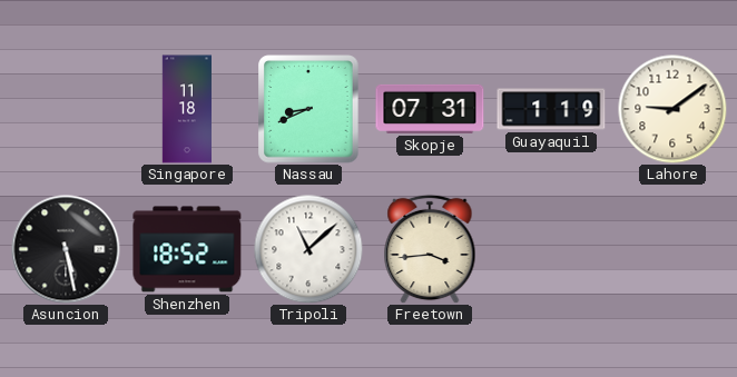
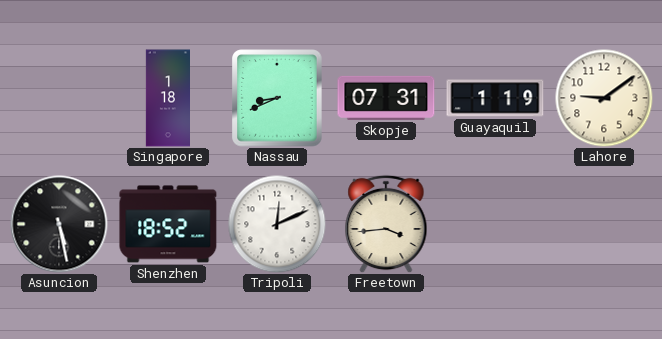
Singapore: 11:18 -> 1:18 (167, 98)
Tripoli: 11:08 -> 12:11 (277, 224)
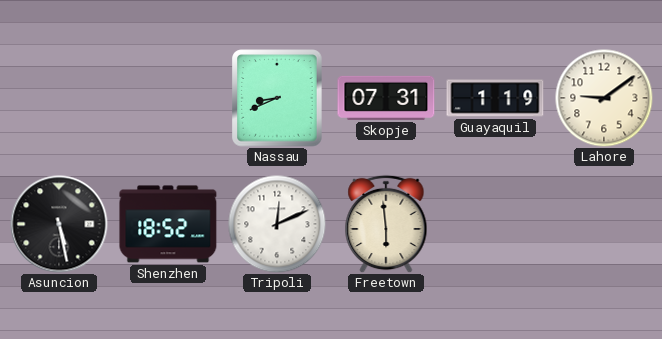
Singapore: 1:18 -> none (167, 98)
Freetown: 3:44 -> 5:59 (386, 224)
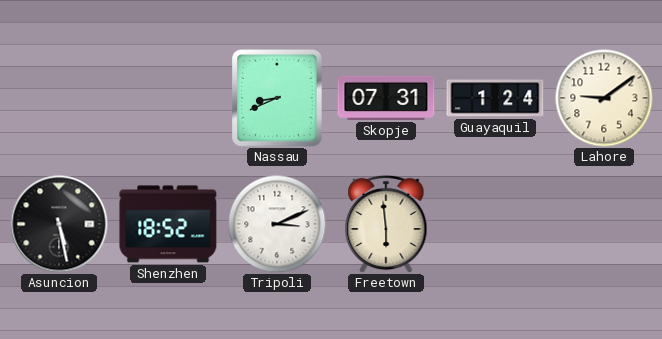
Guayaquil: 1:19 -> 1:24 (495, 98)
Tripoli: 12:11 -> 3:11 (277, 224)
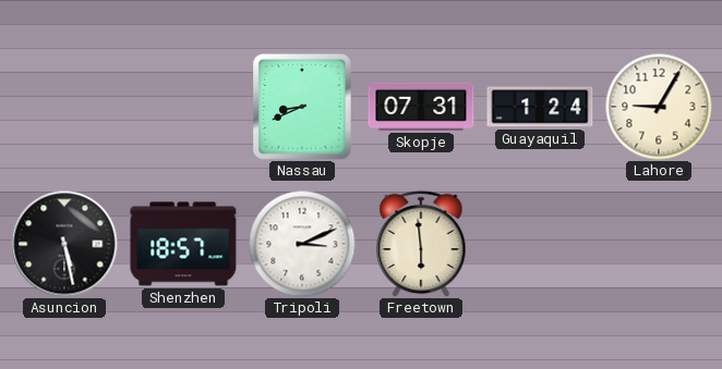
Lahore: 9:09 -> 9:05 (659, 107)
Shenzhen: 18:52 -> 18:57 (183, 244)
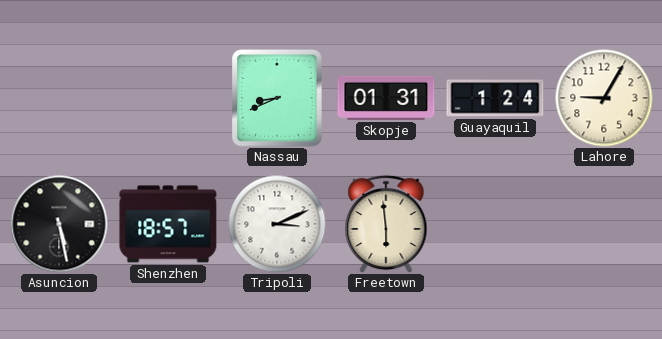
Skopje: 07:31 -> 01:31 (386, 98)
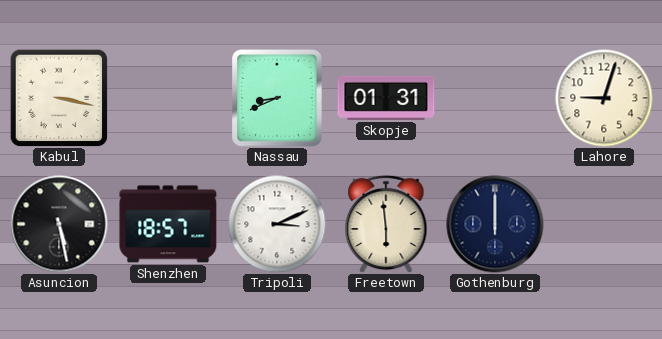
Kabul: none -> 3:17 (59, 98)
Guayaquil: 1:24 -> none (495, 98)
Lahore: 9:05 -> 9:03 (604, 98)
Gothenburg: none -> 12:00 (495, 224)
